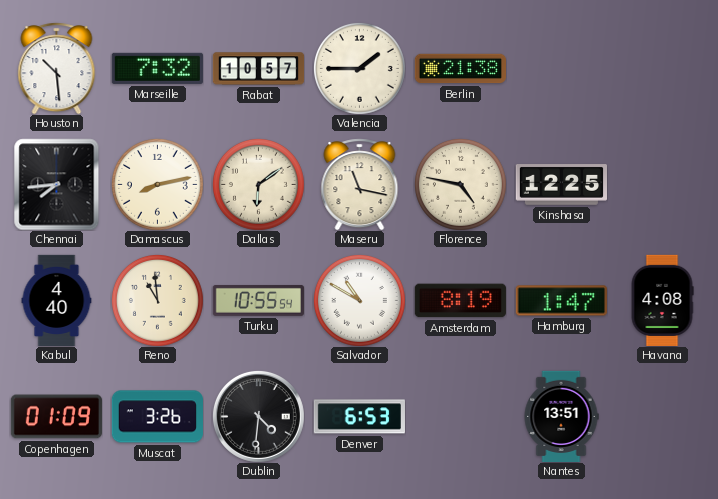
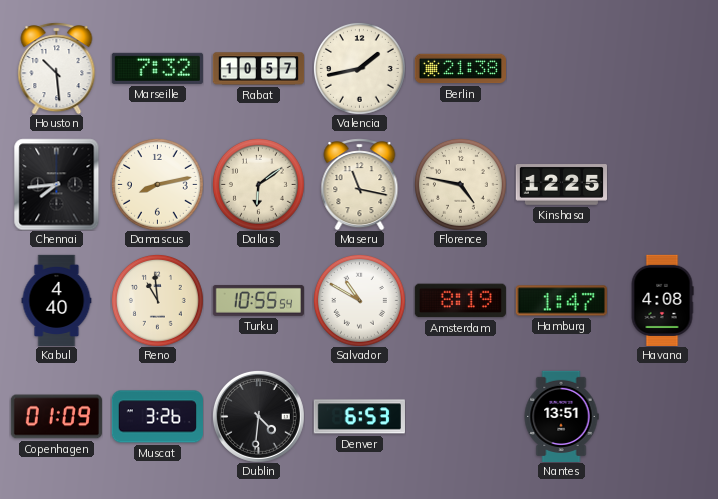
Valencia: 1:45 -> 1:43 (359, 68)
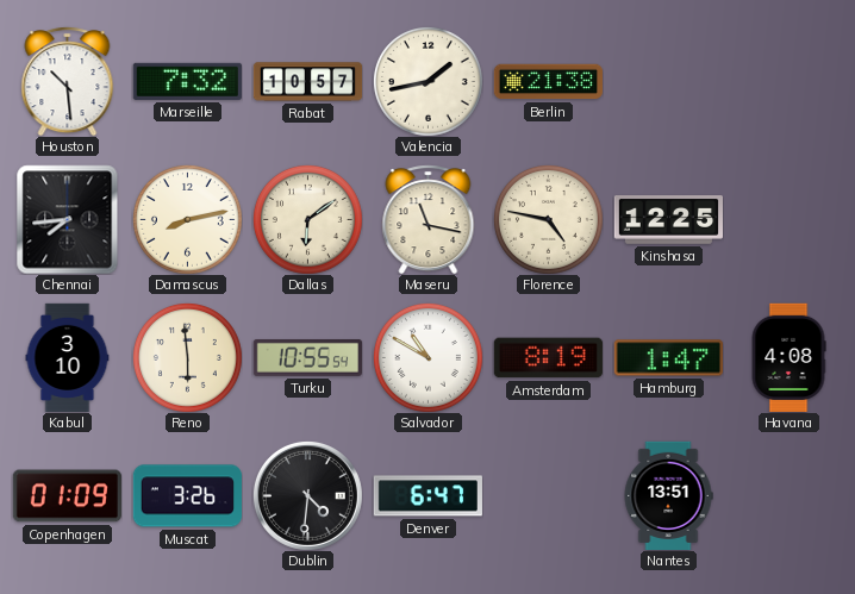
Kabul: 4:40 -> 3:10 (68, 357)
Reno: 10:59 -> 5:59 (187, 357)
Denver: 6:53 -> 6:47 (427, 496)
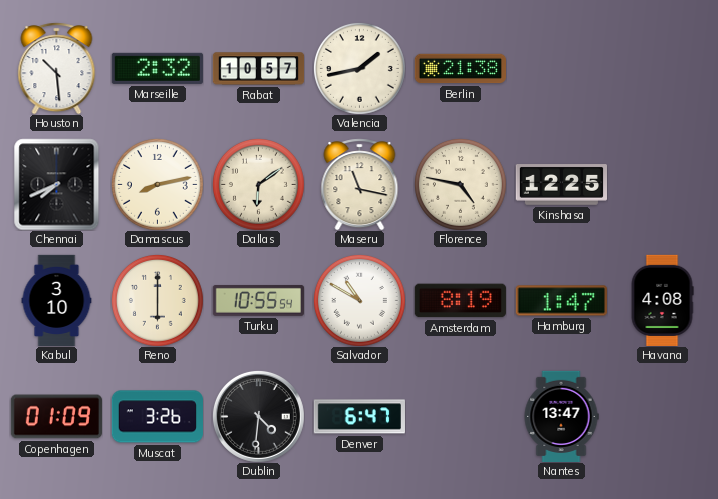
Marseille: 7:32 -> 2:32 (157, 68)
Chennai: 7:44 -> 7:41 (57, 184)
Reno: 5:59 -> 6:00 (157, 300)
Nantes: 13:51 -> 13:47 (561, 416)
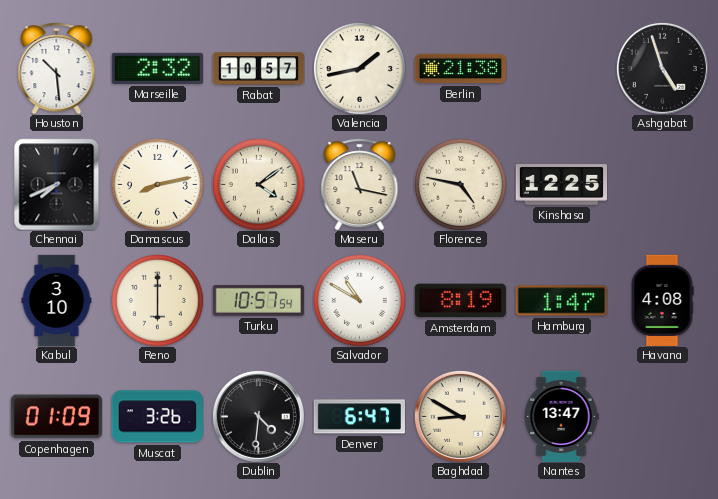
Ashgabat: none -> 4:57 (662, 68)
Dallas: 6:09 -> 4:09 (258, 184)
Turku: 10:55 -> 10:57 (258, 300)
Baghdad: none -> 8:50 (460, 416)
